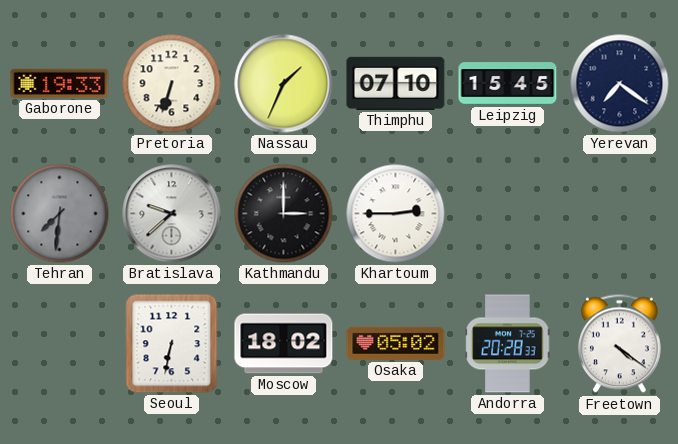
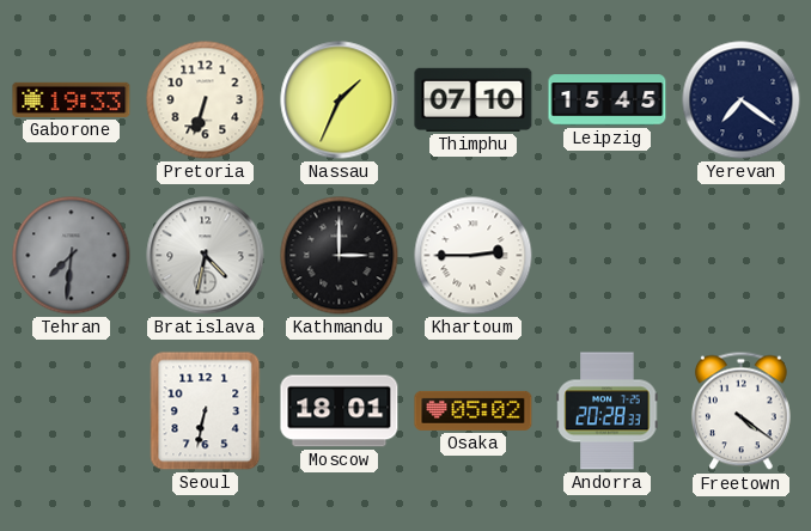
Bratislava: 9:38 -> 4:32 (206, 256)
Moscow: 18:02 -> 18:01 (340, 411)
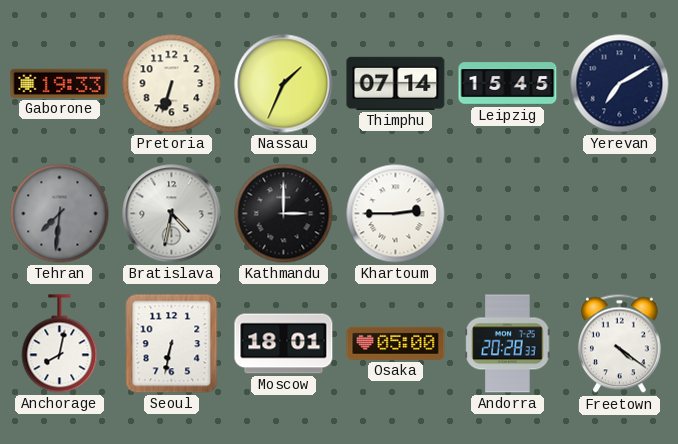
Thimphu: 07:10 -> 07:14 (396, 83)
Yerevan: 7:21 -> 7:10 (620, 84)
Anchorage: none -> 8:02 (60, 344)
Osaka: 05:02 -> 05:00 (396, 343)
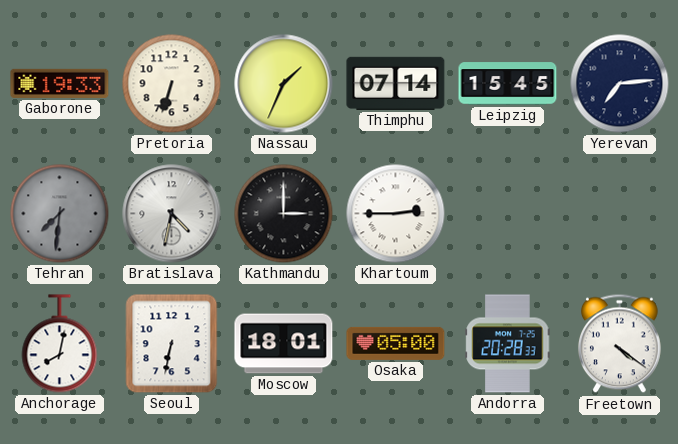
Yerevan: 7:10 -> 7:14 (620, 84)
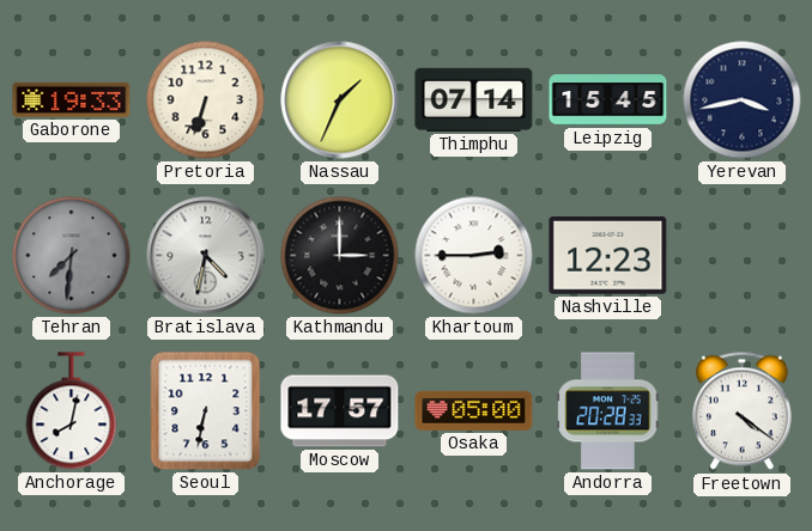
Yerevan: 7:14 -> 3:43 (743, 100)
Nashville: none -> 12:23 (608, 256)
Moscow: 18:01 -> 17:57 (340, 411)
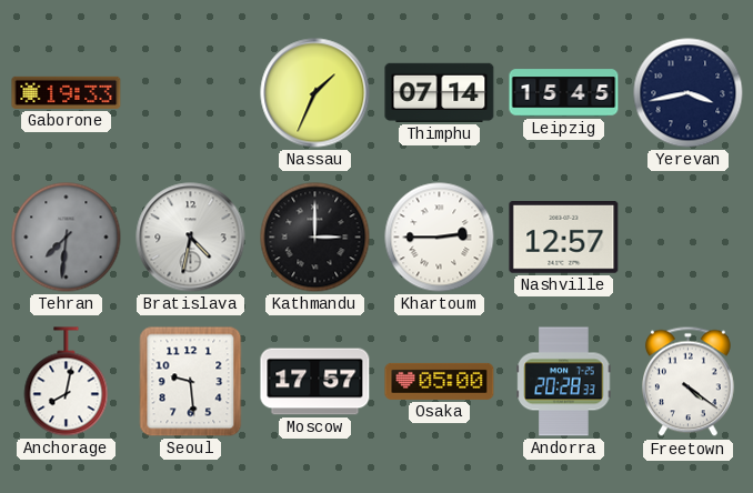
Pretoria: 6:33 -> none (206, 100)
Nashville: 12:23 -> 12:57 (564, 238)
Seoul: 6:32 -> 9:29 (191, 382)
